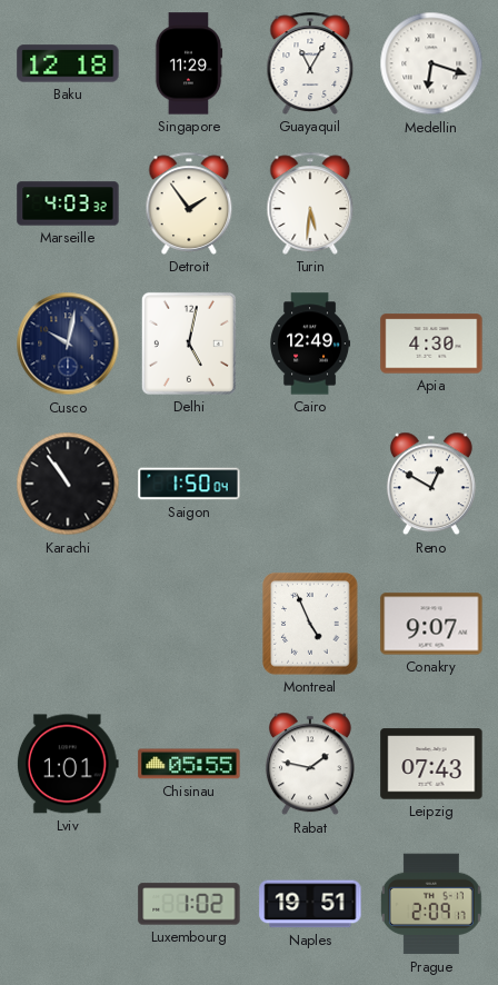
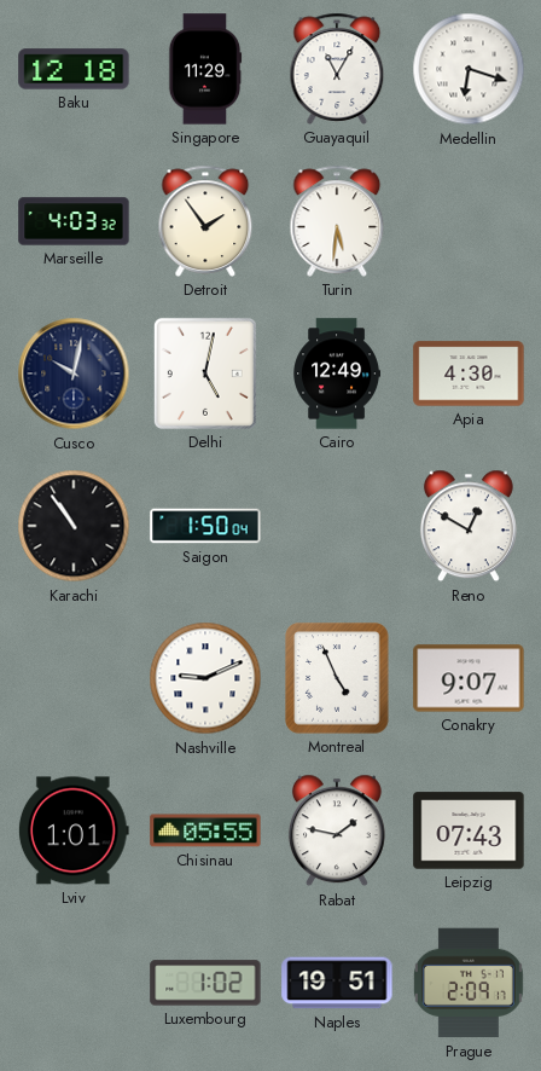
Nashville: none -> 9:11 (205, 678)
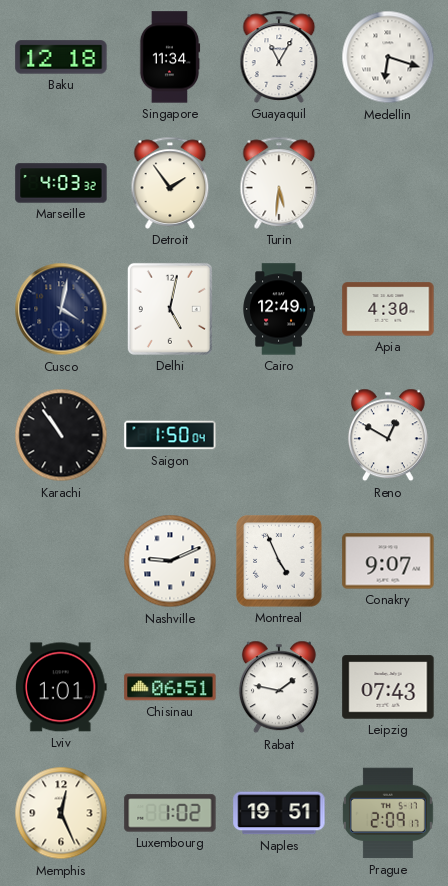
Singapore: 11:29 -> 11:34 (170, 57)
Cusco: 10:02 -> 4:02 (61, 309)
Chisinau: 05:55 -> 06:51 (170, 687)
Memphis: none -> 12:26 (61, 813)
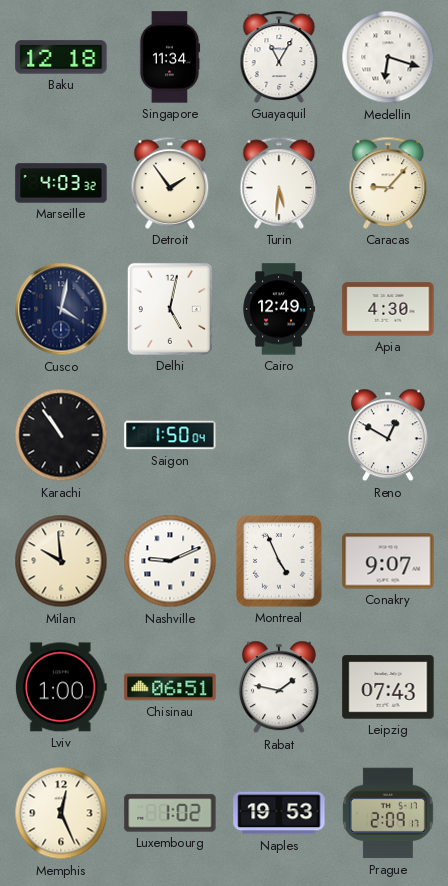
Caracas: none -> 9:07 (388, 183)
Milan: none -> 9:59 (61, 561)
Lviv: 1:01 -> 1:00 (61, 687)
Naples: 19:51 -> 19:53 (279, 813)
